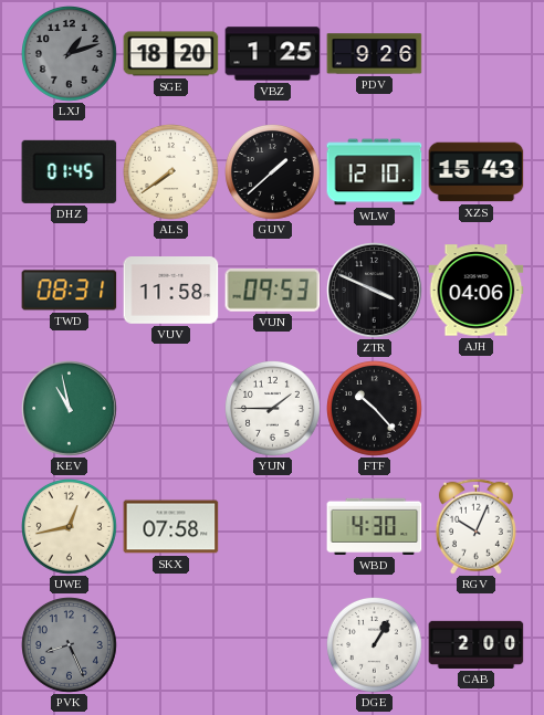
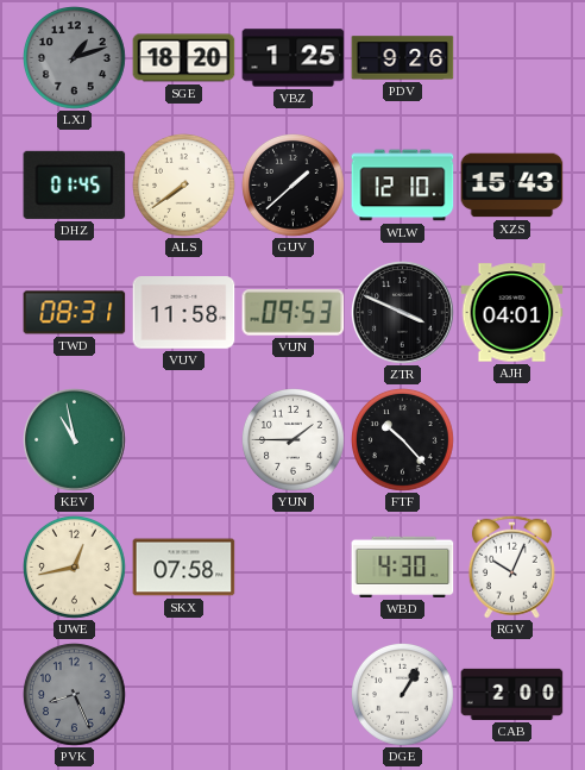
AJH: 04:06 -> 04:01 (512, 313)
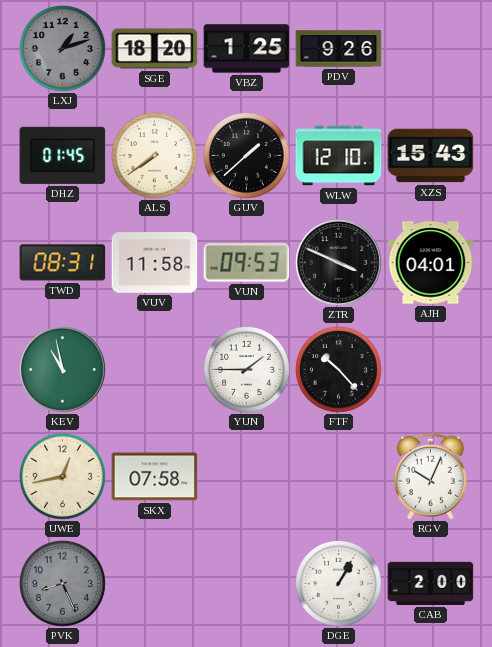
WBD: 4:30 -> none (403, 566)
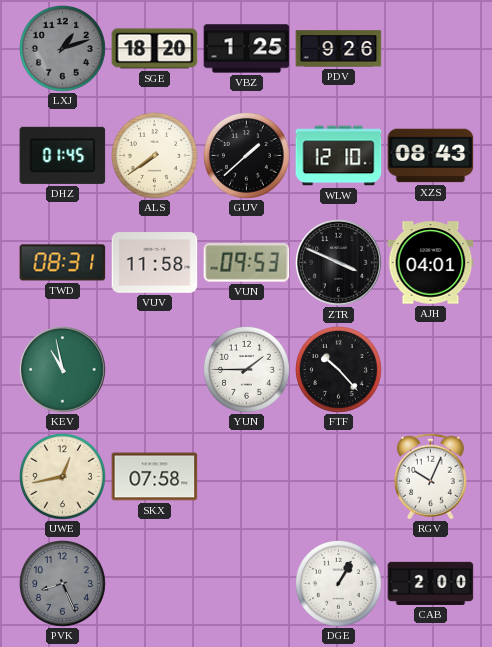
XZS: 15:43 -> 08:43 (431, 156)
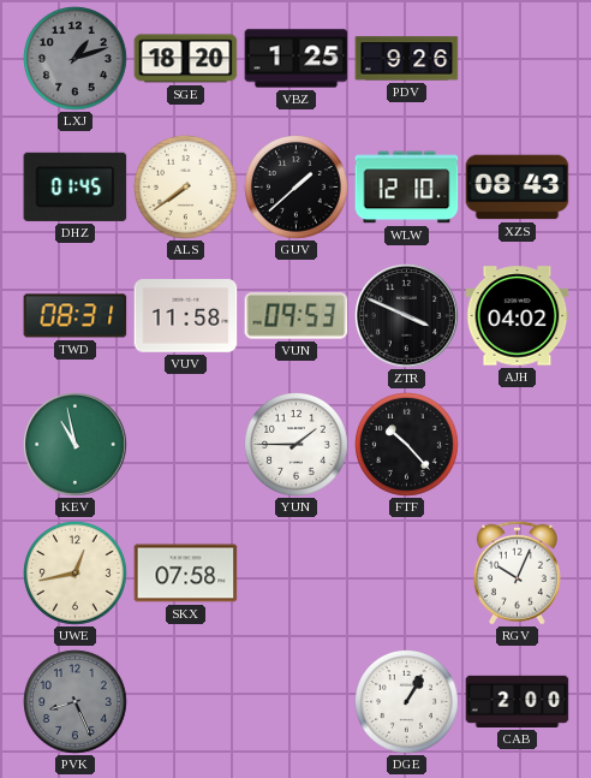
AJH: 04:01 -> 04:02 (518, 316)
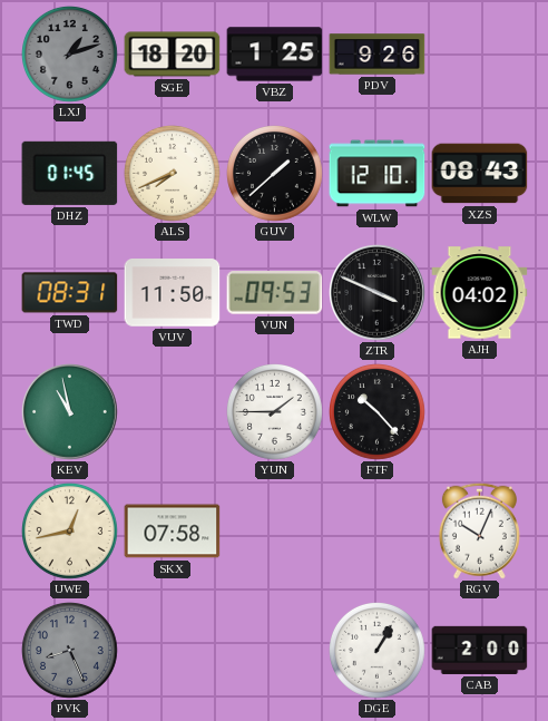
ALS: 7:39 -> 7:41 (173, 174)
VUV: 11:58 -> 11:50 (173, 293)
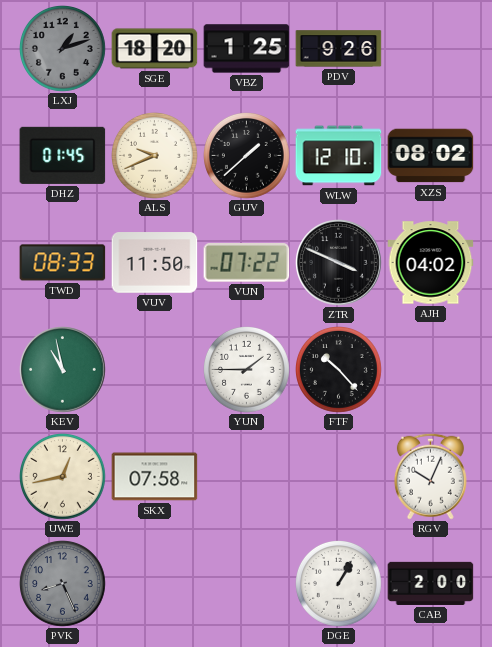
ALS: 7:41 -> 9:41 (155, 156)
XZS: 08:43 -> 08:02 (431, 156)
TWD: 08:31 -> 08:33 (63, 263)
VUN: 09:53 -> 07:22 (247, 263)
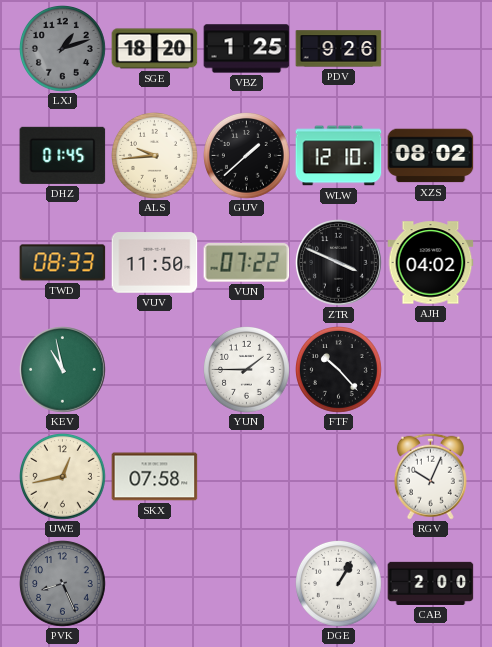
ALS: 9:41 -> 9:44 (155, 156)
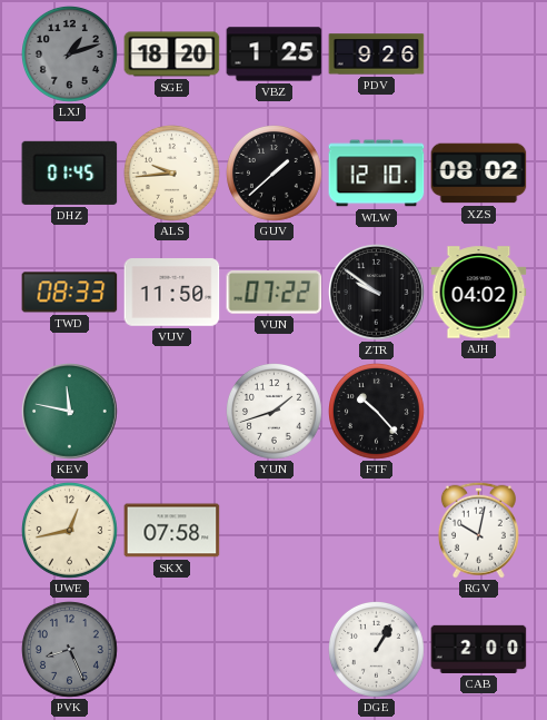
ZTR: 3:49 -> 9:51 (377, 293)
KEV: 10:58 -> 11:47 (70, 412)
YUN: 1:45 -> 1:42 (275, 412)
RGV: 10:04 -> 10:02 (478, 530)
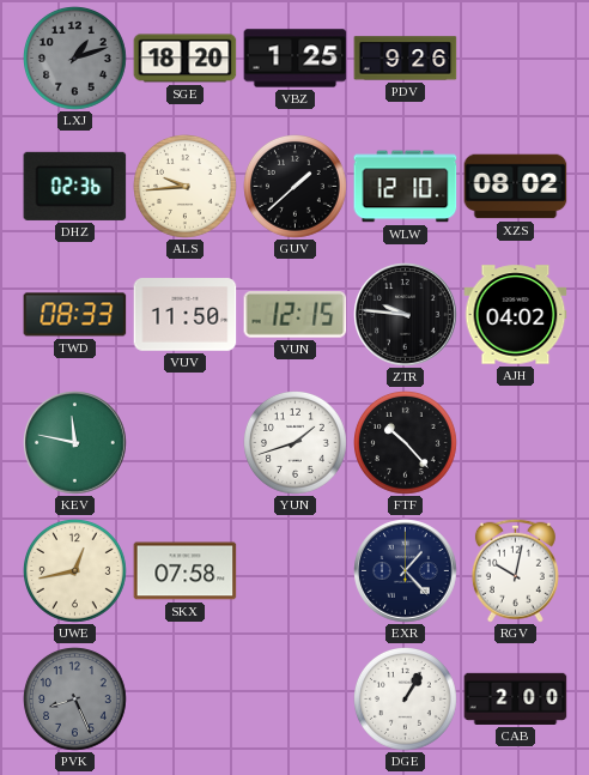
DHZ: 01:45 -> 02:36 (75, 186)
VUN: 07:22 -> 12:15 (296, 315)
ZTR: 9:51 -> 9:46 (406, 315)
EXR: none -> 1:23 (406, 571)
